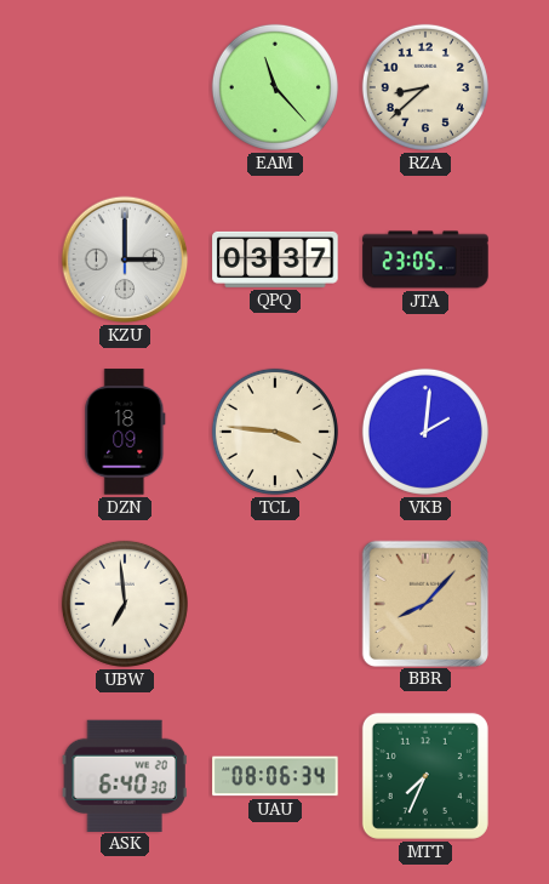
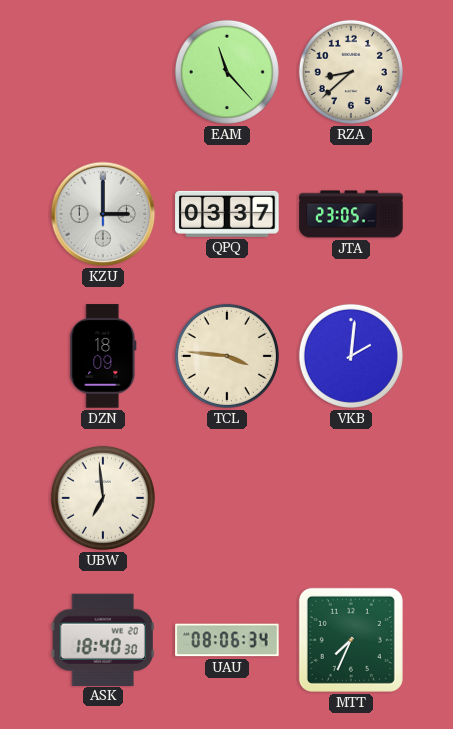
BBR: 8:07 -> none (424, 603)
ASK: 6:40 -> 18:40 (103, 639)
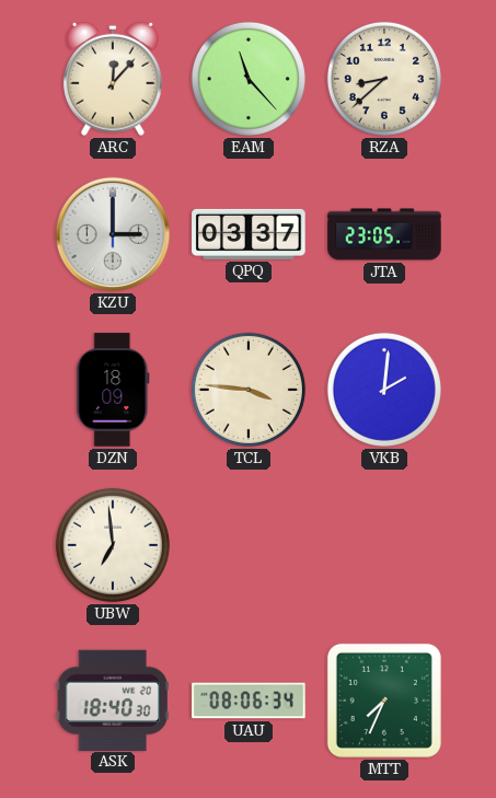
ARC: none -> 12:07 (113, 79)
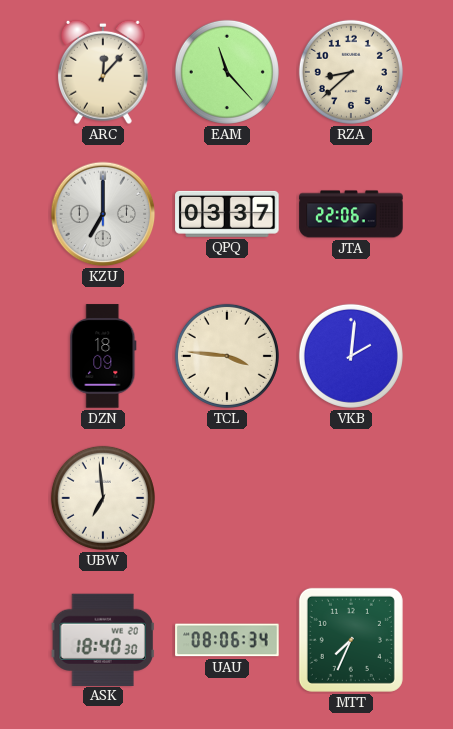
KZU: 3:00 -> 7:00 (103, 214)
JTA: 23:05 -> 22:06 (351, 214)
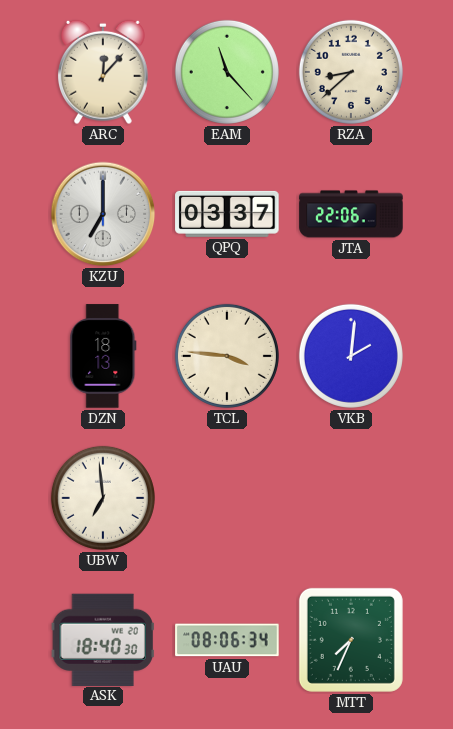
DZN: 18:09 -> 18:13 (103, 356)
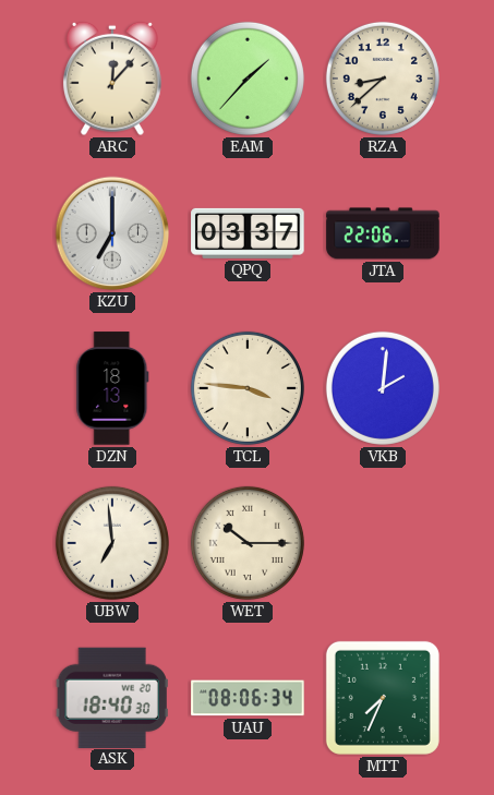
EAM: 11:23 -> 1:37 (248, 79)
WET: none -> 10:15 (248, 543)
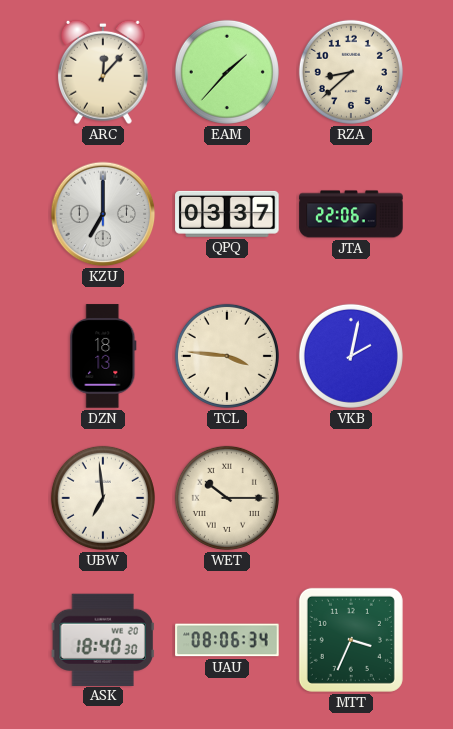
VKB: 2:01 -> 2:02 (351, 356)
MTT: 7:34 -> 3:34 (351, 640)
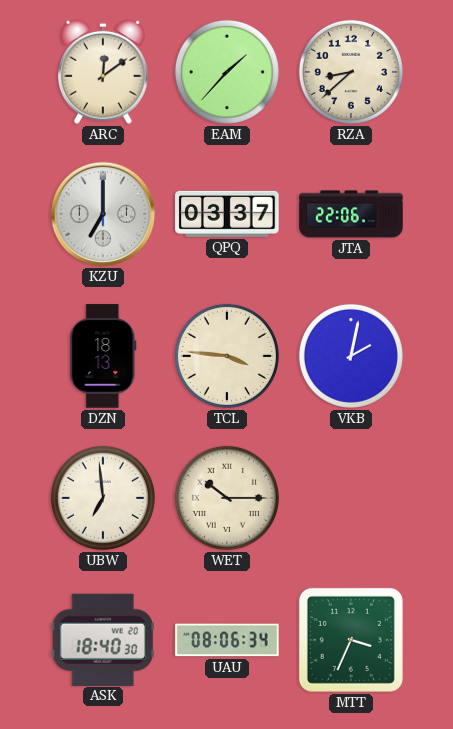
ARC: 12:07 -> 12:09 (103, 72)
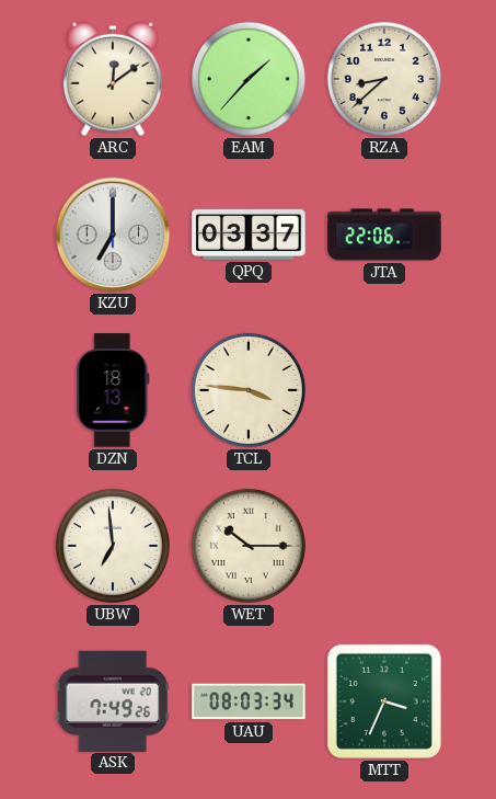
VKB: 2:02 -> none (351, 356)
ASK: 18:40 -> 7:49 (113, 700)
UAU: 08:06 -> 08:03 (249, 701)
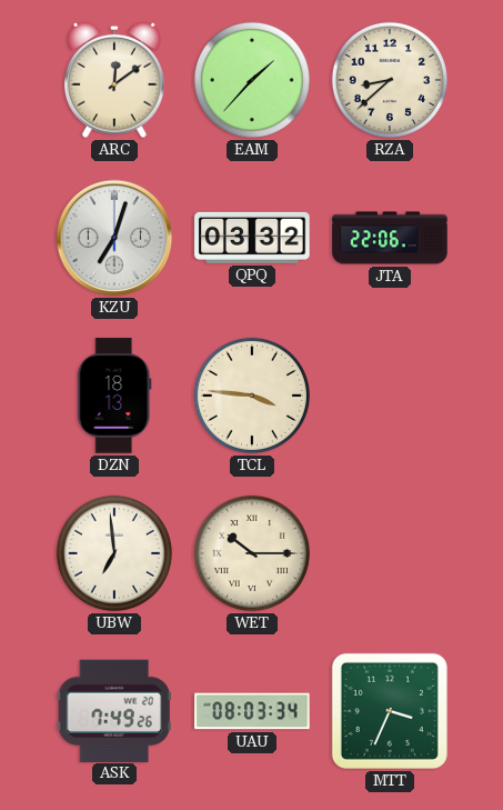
KZU: 7:00 -> 7:03 (114, 238)
QPQ: 03:37 -> 03:32 (252, 238)
